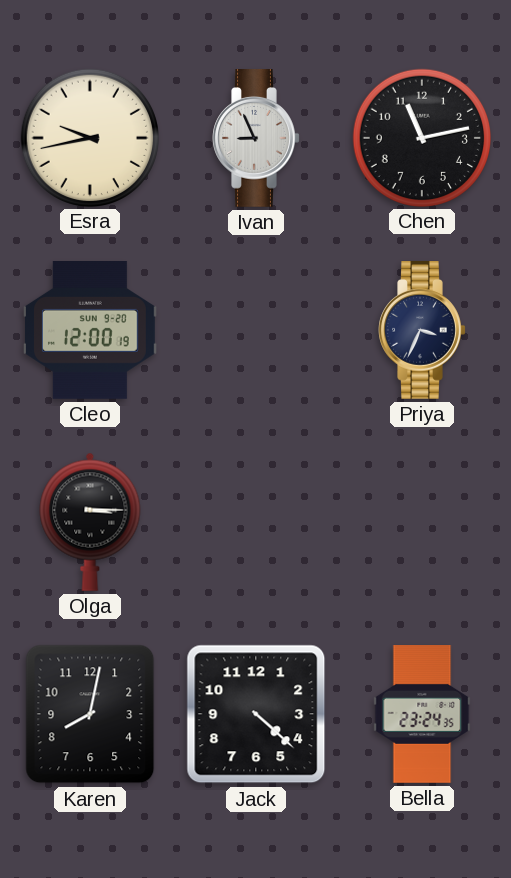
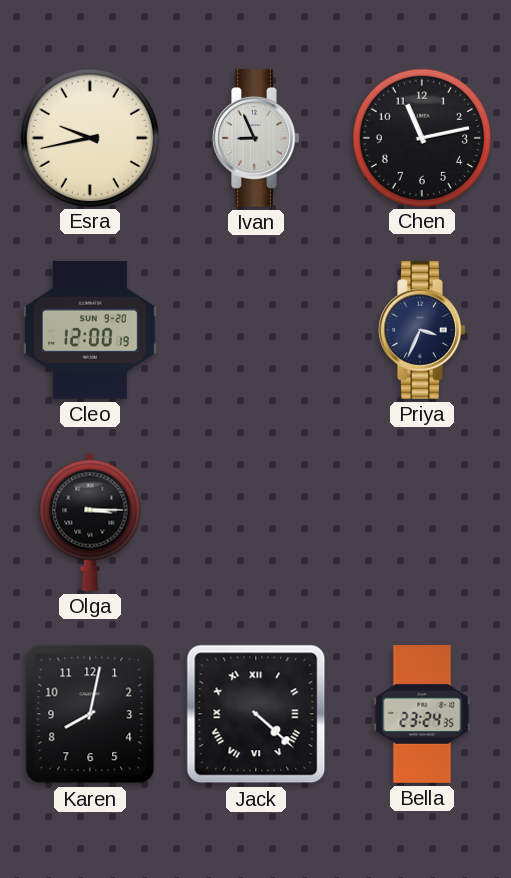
Jack numerals: Arabic -> Roman (256, 714)
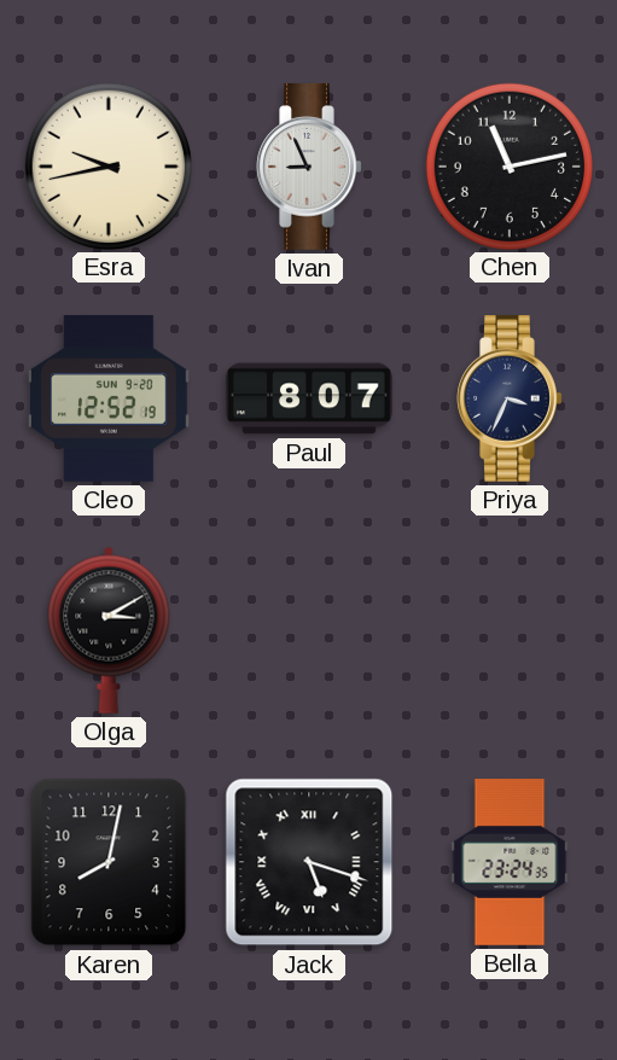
Cleo: 12:00 -> 12:52 (110, 400)
Paul: none -> 8:07 (310, 398)
Olga: 3:15 -> 3:10 (109, 630)
Jack: 4:22 -> 5:18 (309, 862)
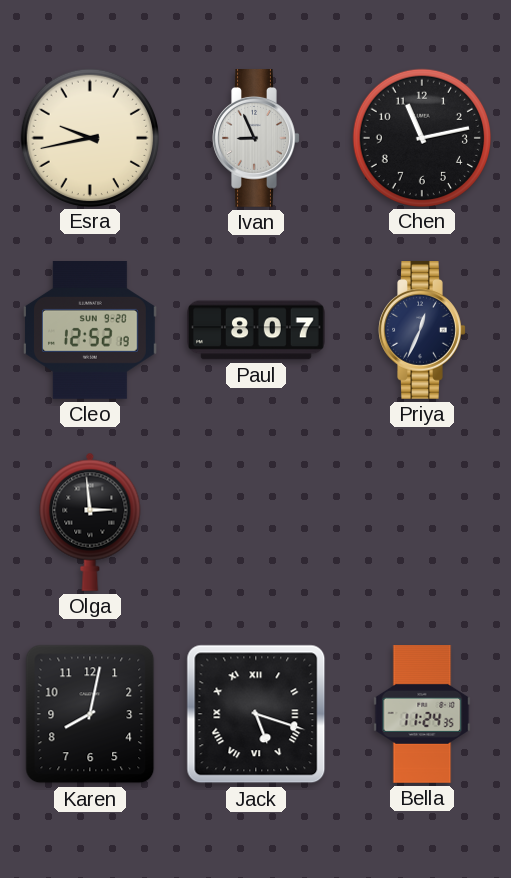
Priya: 3:34 -> 12:34 (422, 331)
Olga: 3:10 -> 2:59 (90, 522)
Bella: 23:24 -> 11:24 (422, 714)
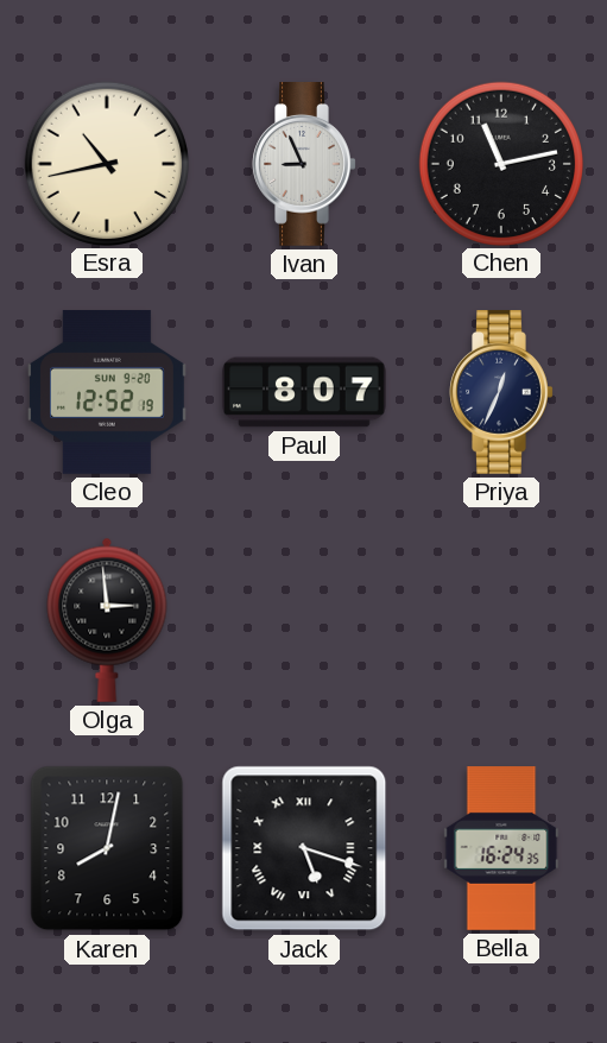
Esra: 9:43 -> 10:43 (106, 163)
Bella: 11:24 -> 16:24 (501, 848)
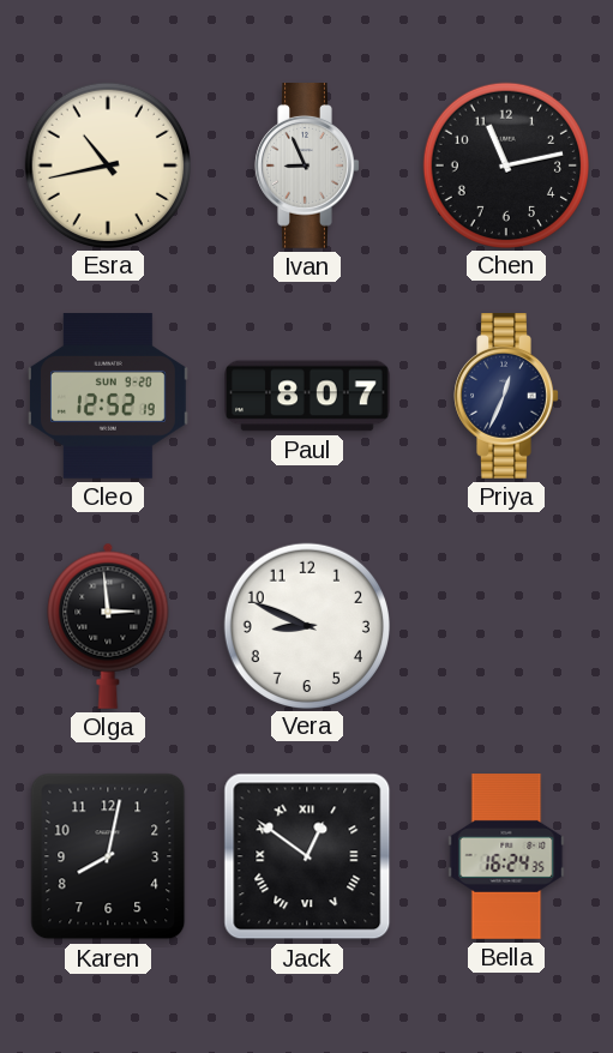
Vera: none -> 8:49 (306, 625)
Jack: 5:18 -> 12:51 (307, 856)
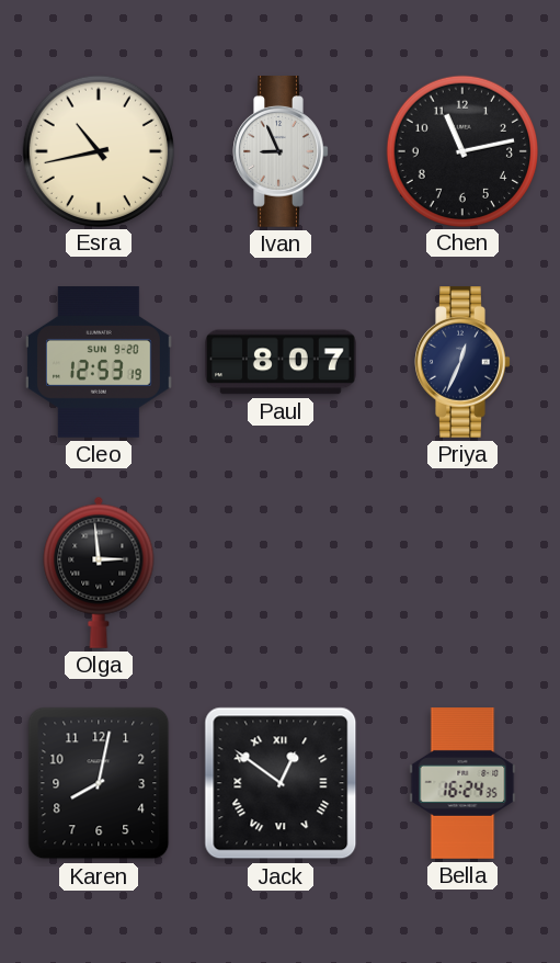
Cleo: 12:52 -> 12:53 (100, 363)
Vera: 8:49 -> none (306, 625)
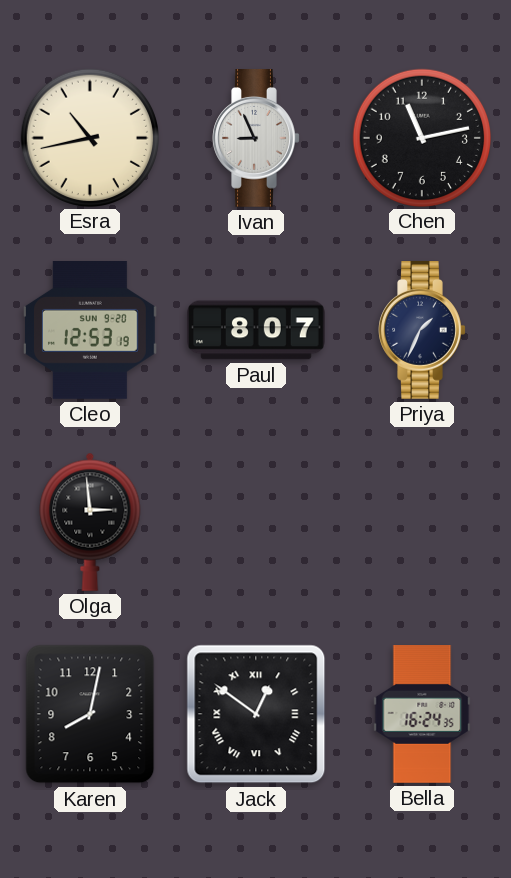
Priya: 12:34 -> 1:34 (422, 331)
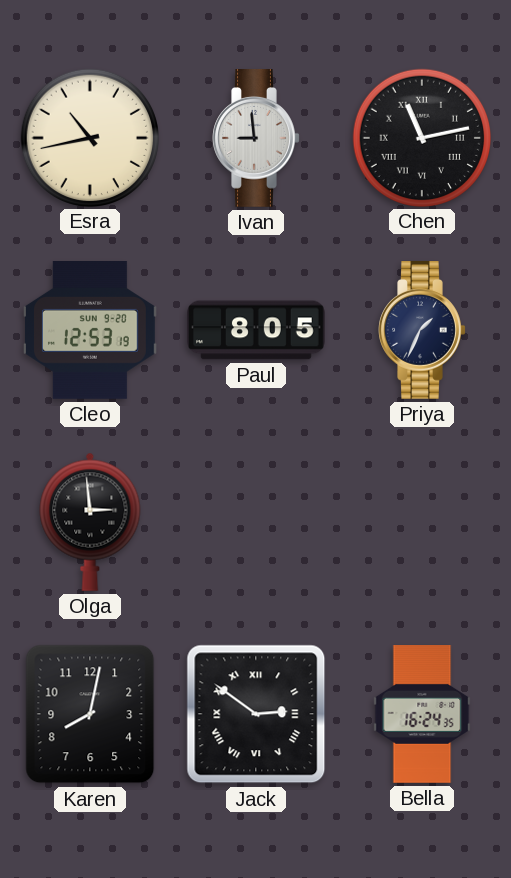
Ivan: 8:56 -> 8:59 (256, 139)
Chen numerals: Arabic -> Roman (421, 137)
Paul: 8:07 -> 8:05 (257, 330)
Jack: 12:51 -> 2:51 (256, 714)
